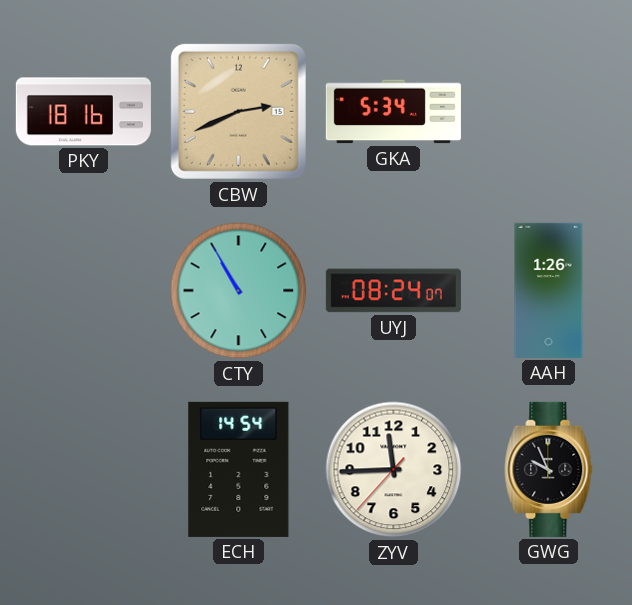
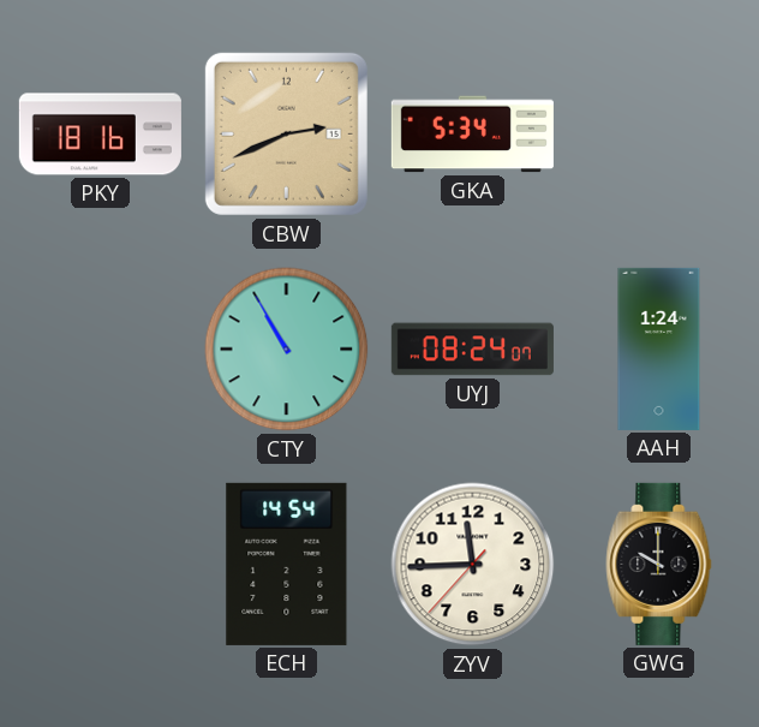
AAH: 1:26 -> 1:24 (659, 348)
GWG: 9:56 -> 10:00 (659, 564)
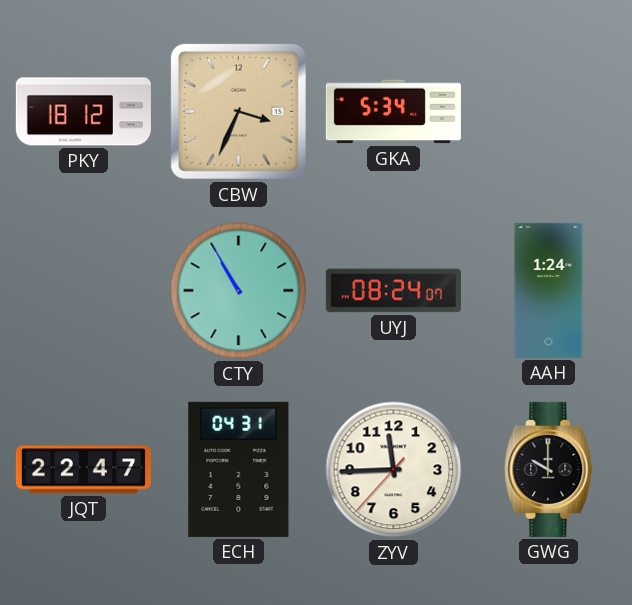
PKY: 18:16 -> 18:12 (83, 112)
CBW: 2:41 -> 3:34 (238, 111)
JQT: none -> 22:47 (83, 470)
ECH: 14:54 -> 04:31 (239, 469)
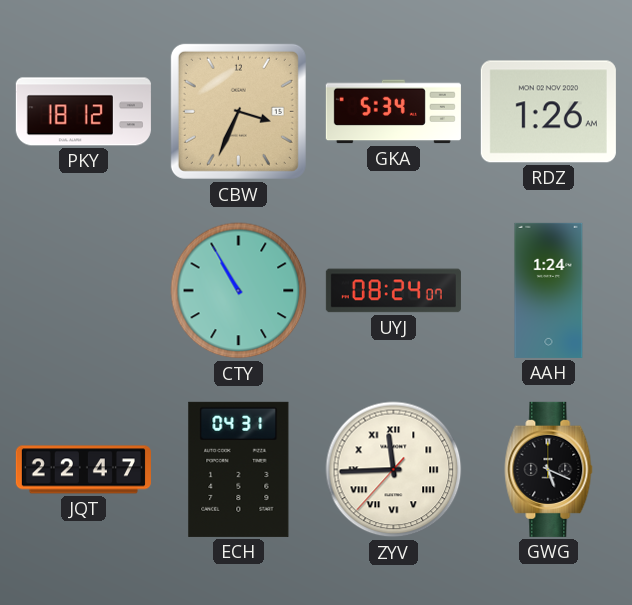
RDZ: none -> 1:26 (548, 112)
ZYV numerals: Arabic -> Roman (394, 470)
GWG: 10:00 -> 5:19 (549, 469)
